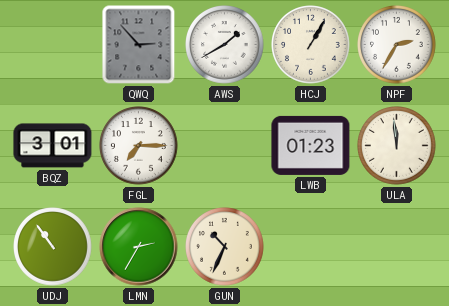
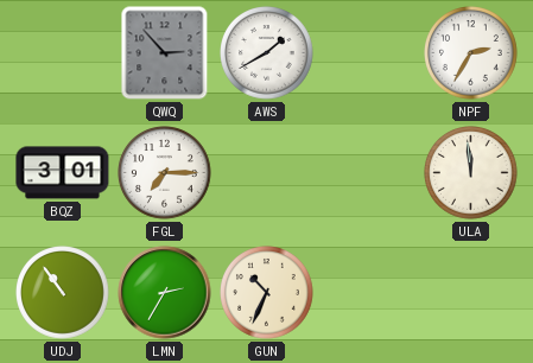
HCJ: 1:05 -> none (311, 45)
LWB: 01:23 -> none (311, 145)
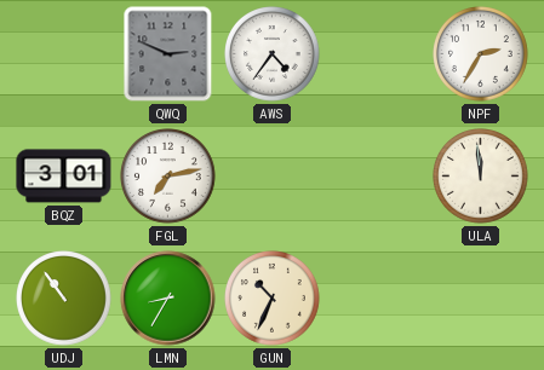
QWQ: 2:53 -> 2:49 (168, 54)
AWS: 1:40 -> 4:36 (273, 54)
FGL: 7:15 -> 7:13 (168, 177)
LMN: 2:35 -> 8:35 (168, 299)
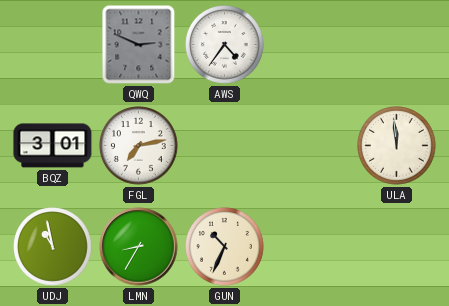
NPF: 2:35 -> none (481, 54)
UDJ: 10:54 -> 10:58 (53, 247)
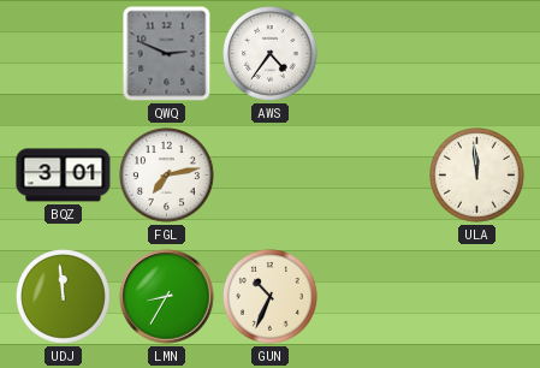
UDJ: 10:58 -> 11:59 (64, 297)
